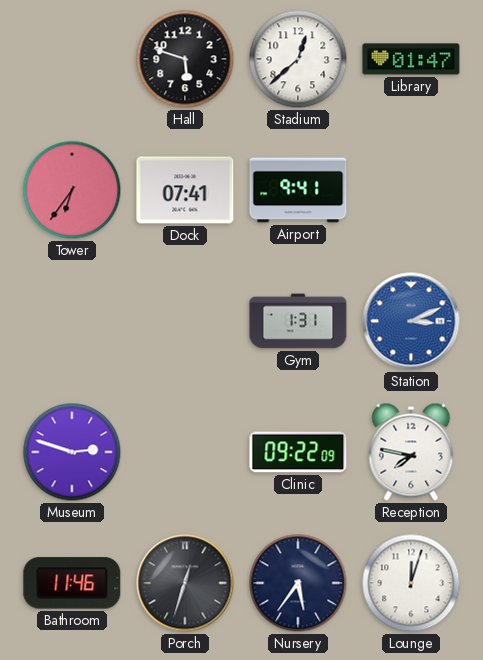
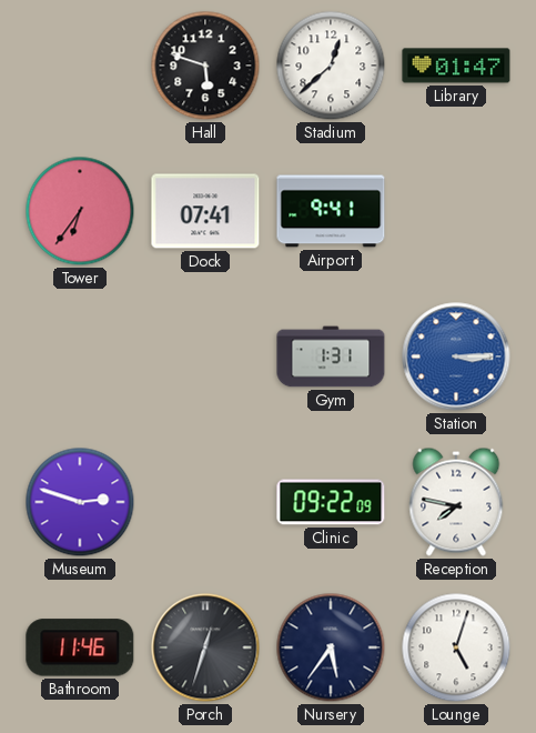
Station: 3:11 -> 3:15 (456, 357)
Lounge: 12:03 -> 5:03 (456, 647)
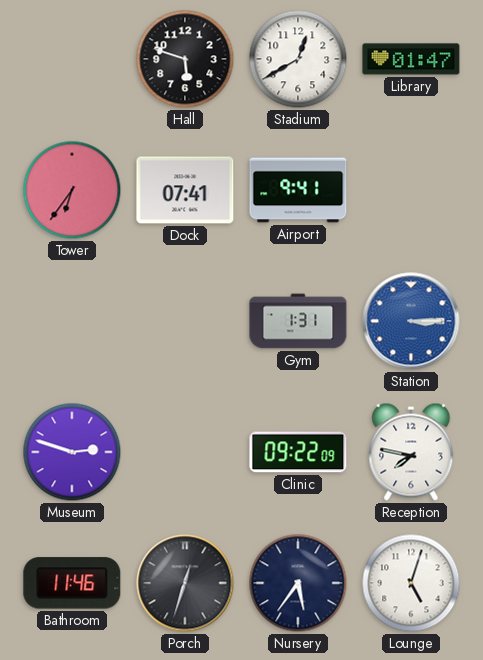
Stadium: 12:38 -> 12:40 (298, 59)
